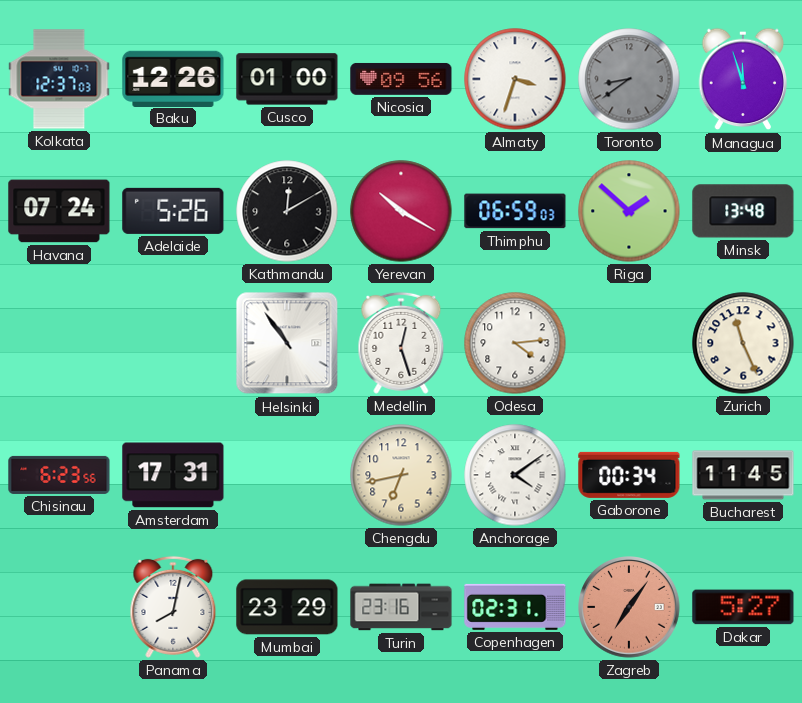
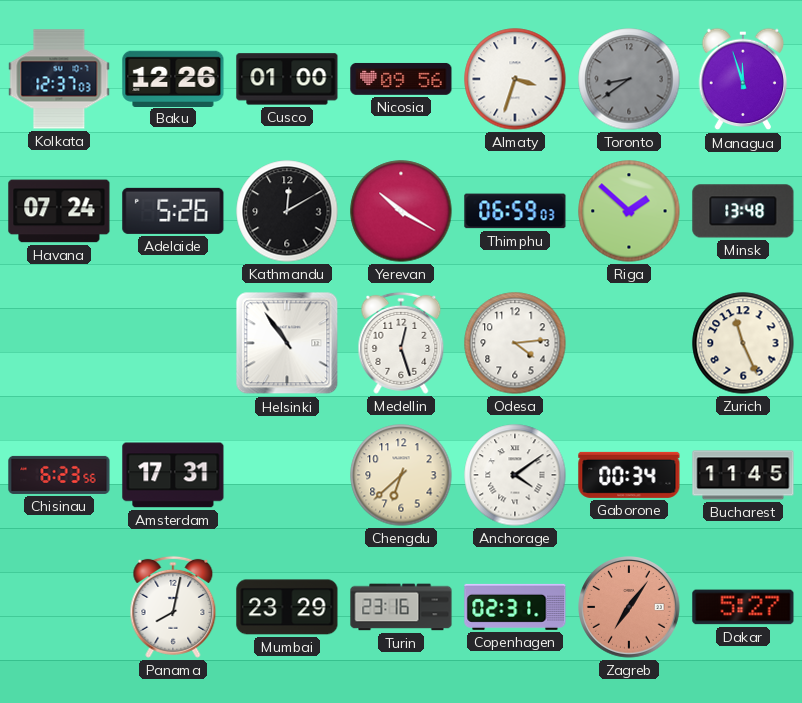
Chengdu: 6:43 -> 6:38 (401, 475)
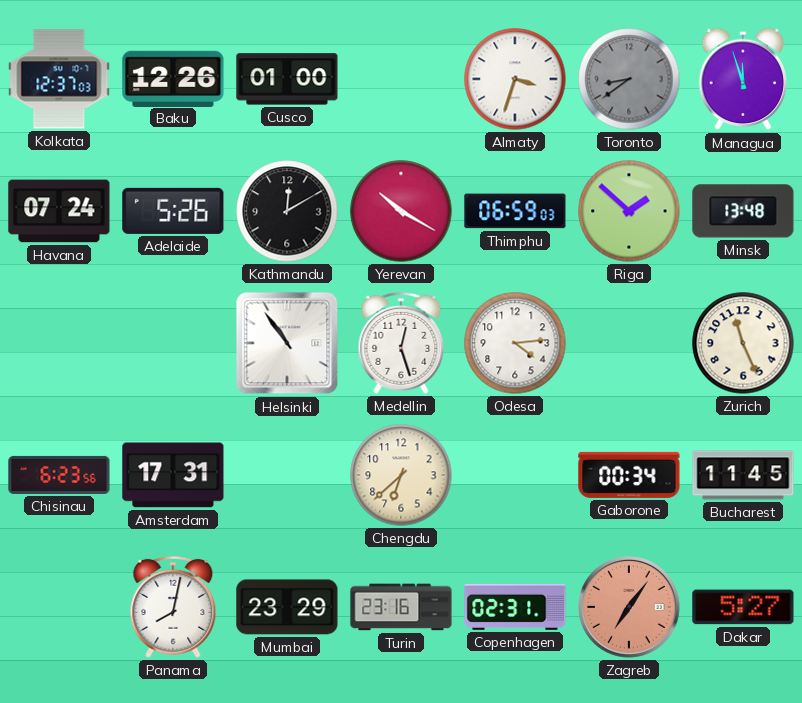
Nicosia: 09:56 -> none (401, 79)
Anchorage: 4:09 -> none (515, 475)
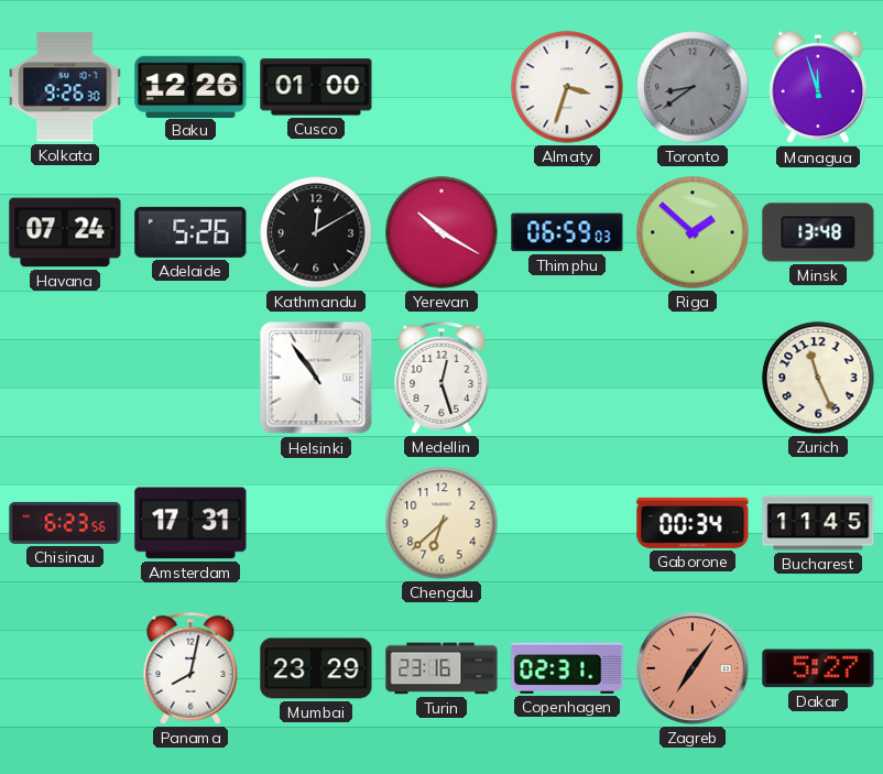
Kolkata: 12:37 -> 9:26 (65, 87)
Odesa: 4:14 -> none (515, 343)
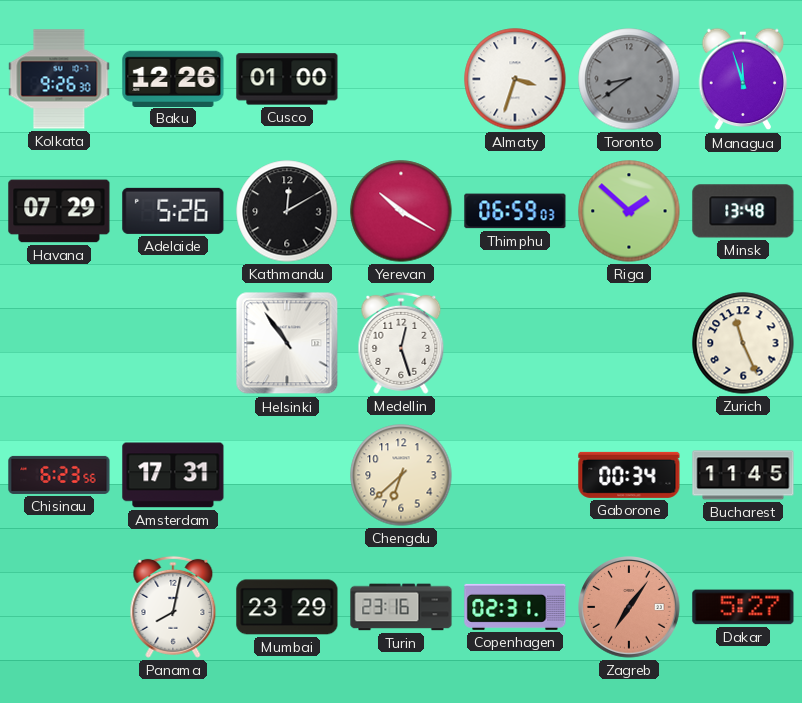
Havana: 07:24 -> 07:29 (59, 211)
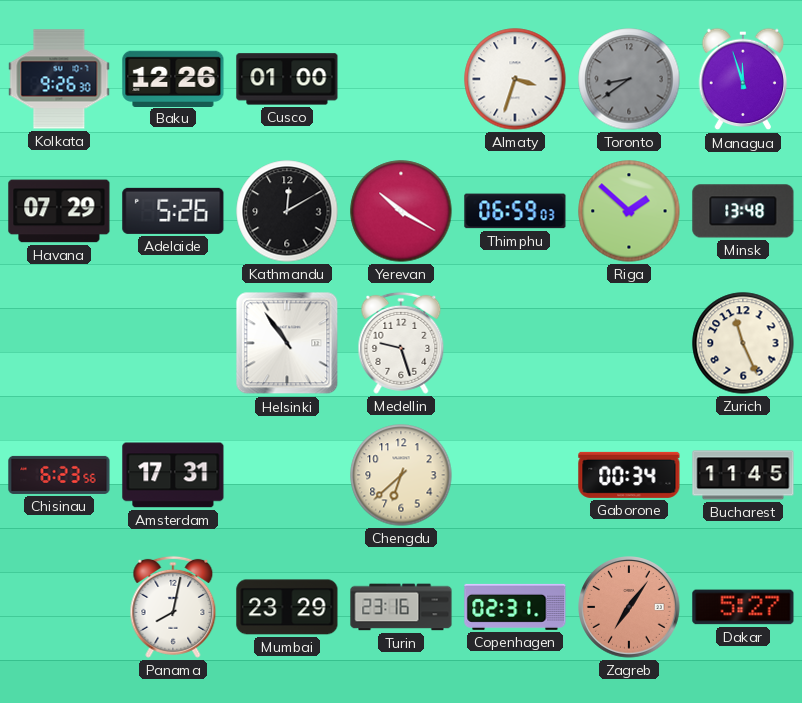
Medellin: 12:27 -> 9:27 (401, 343)
